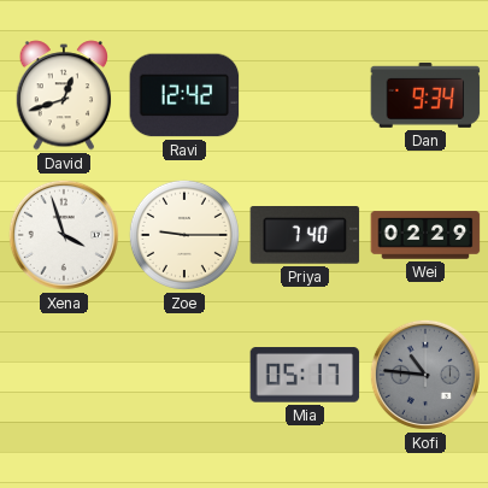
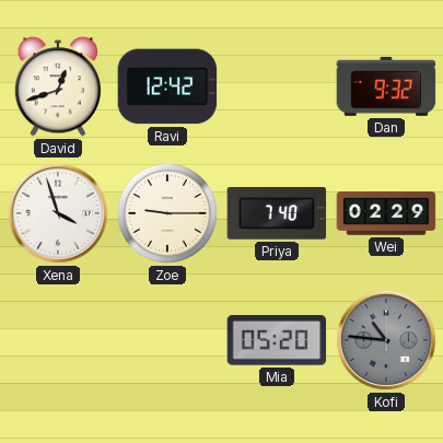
Dan: 9:34 -> 9:32 (386, 86)
Mia: 05:17 -> 05:20 (277, 340)
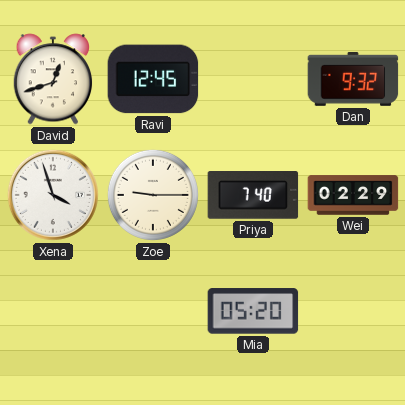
Ravi: 12:42 -> 12:45 (153, 79)
Kofi: 10:46 -> none (386, 340)
